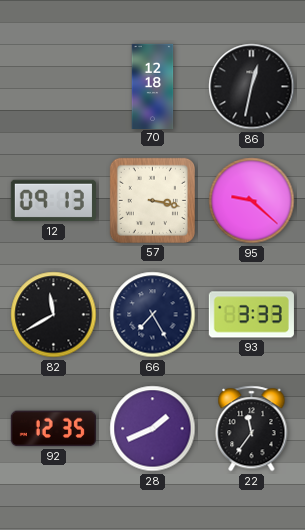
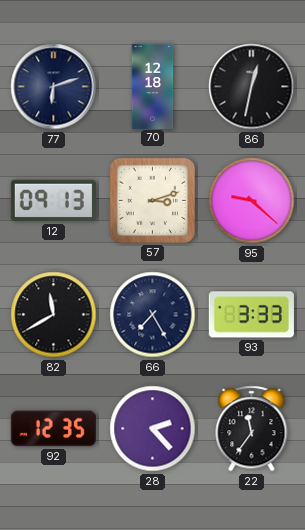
77: none -> 6:12 (54, 87)
57: 3:17 -> 3:12 (152, 200)
28: 1:41 -> 2:23 (153, 429)
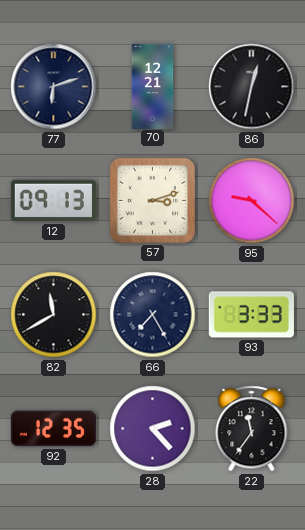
70: 12:18 -> 12:21 (153, 86)
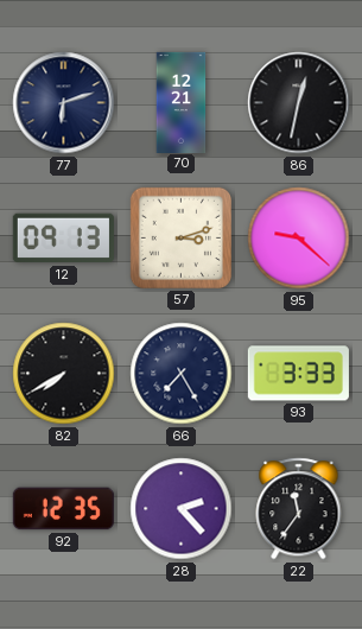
82: 11:40 -> 7:40 (64, 374)
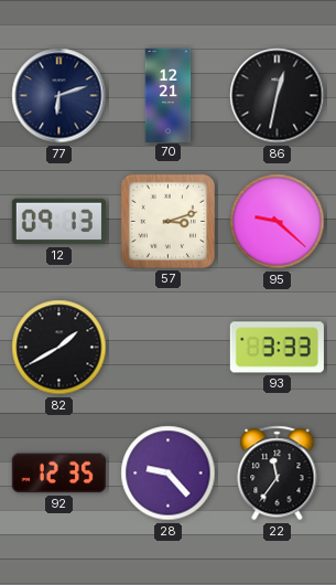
82: 7:40 -> 1:40 (59, 348)
66: 7:25 -> none (182, 374)
28: 2:23 -> 9:23 (169, 474)
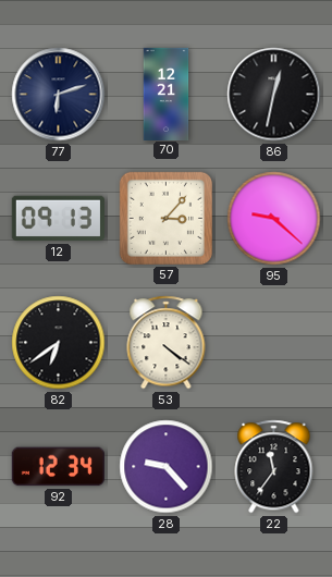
57: 3:12 -> 3:07 (165, 218)
82: 1:40 -> 6:39 (59, 343)
53: none -> 4:21 (167, 343)
93: 3:33 -> none (277, 348)
92: 12:35 -> 12:34 (58, 467)
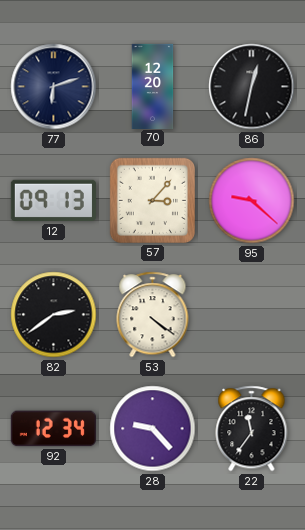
70: 12:21 -> 12:20 (153, 86)
82: 6:39 -> 2:39 (54, 315)
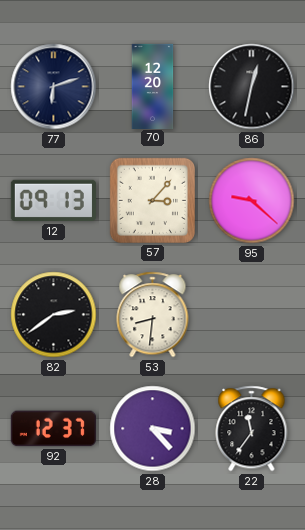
53: 4:21 -> 8:31 (153, 315)
92: 12:34 -> 12:37 (53, 429)
28: 9:23 -> 3:23 (153, 429)
